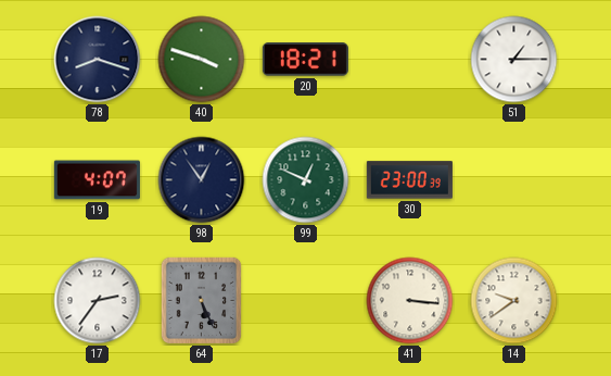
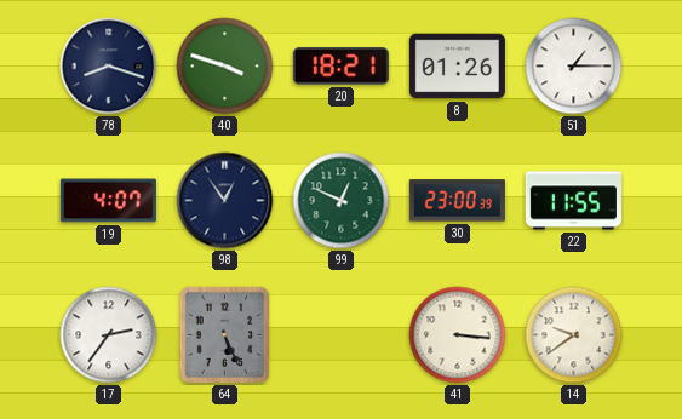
8: none -> 01:26 (457, 67)
22: none -> 11:55 (573, 201)
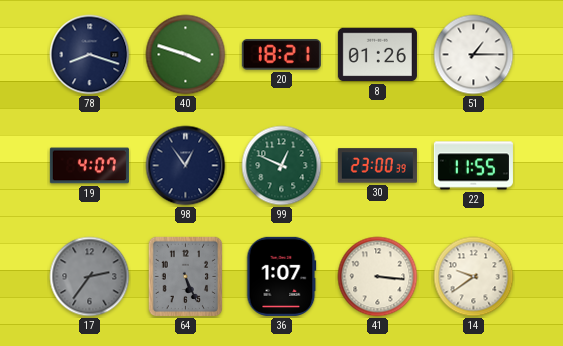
17 dial: white -> grey (90, 277)
36: none -> 1:07 (282, 276)
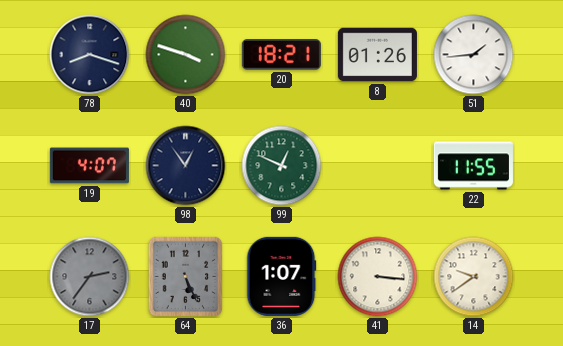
51: 1:15 -> 1:44 (474, 55)
30: 23:00 -> none (377, 166)
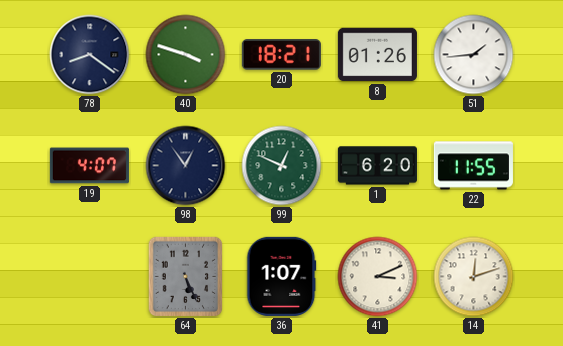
78: 8:18 -> 8:21 (90, 55)
1: none -> 6:20 (377, 166)
17: 2:36 -> none (90, 277)
41: 3:16 -> 3:11 (378, 277)
14: 9:39 -> 12:12 (474, 277)
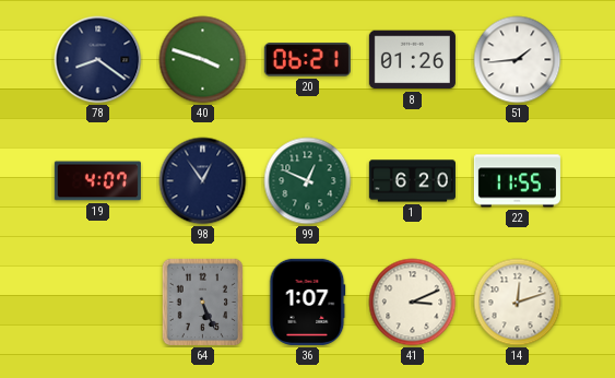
20: 18:21 -> 06:21 (307, 60)
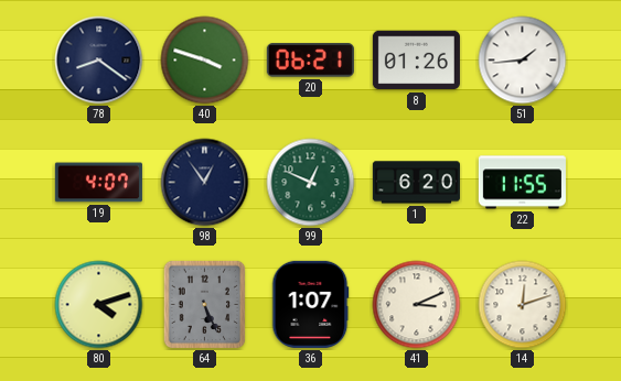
80: none -> 4:12 (99, 305)
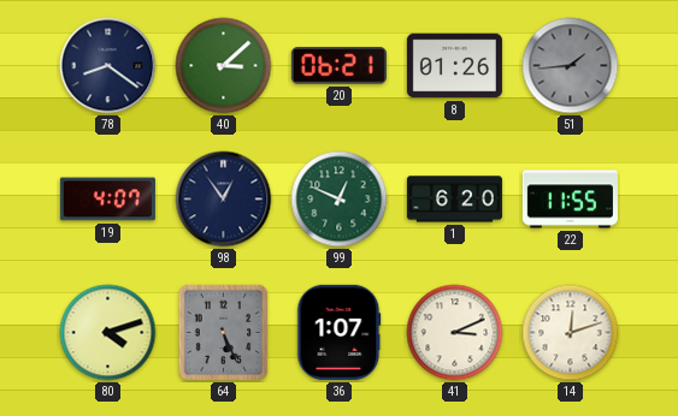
40: 3:48 -> 3:08 (224, 66)
51 dial: white -> grey (571, 66)
